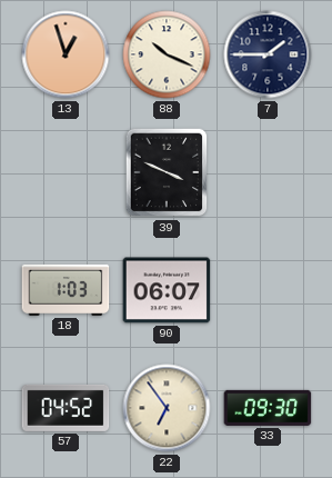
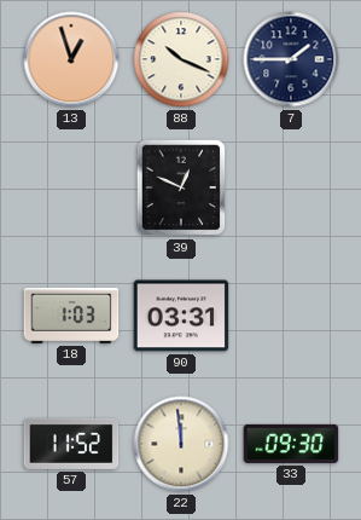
39: 3:49 -> 12:49 (181, 187)
90: 06:07 -> 03:31 (181, 316)
57: 04:52 -> 11:52 (71, 444)
22: 6:54 -> 11:59 (181, 444)
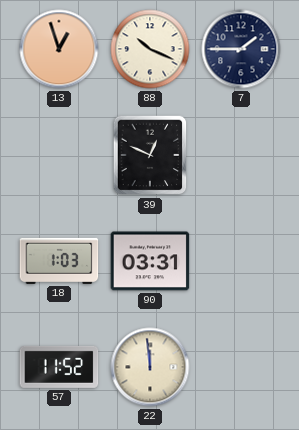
33: 09:30 -> none (291, 444)
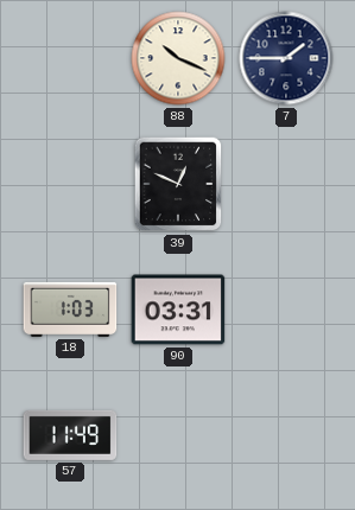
13: 12:57 -> none (59, 49)
57: 11:52 -> 11:49 (70, 435)
22: 11:59 -> none (150, 367)
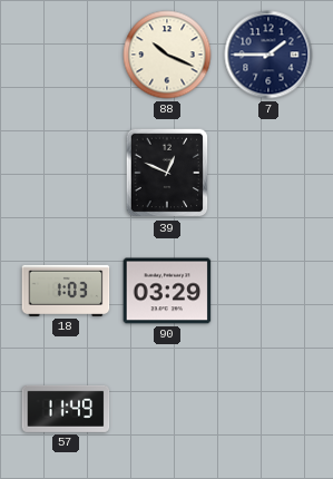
90: 03:31 -> 03:29 (167, 291)
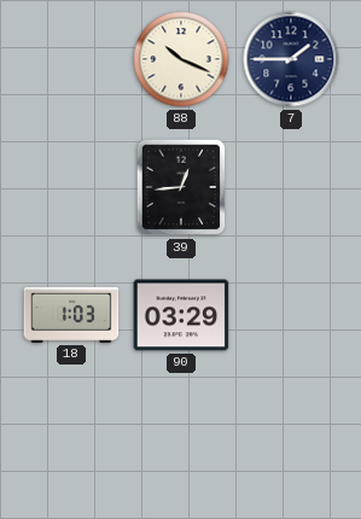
39: 12:49 -> 12:44 (181, 187)
57: 11:49 -> none (66, 409)
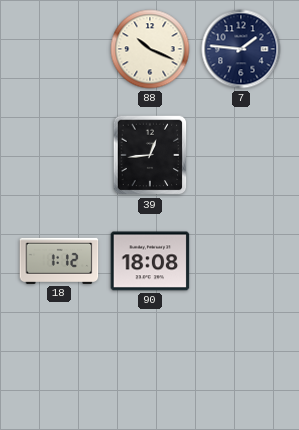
7: 1:45 -> 1:46 (241, 49)
18: 1:03 -> 1:12 (59, 261)
90: 03:29 -> 18:08 (150, 261)
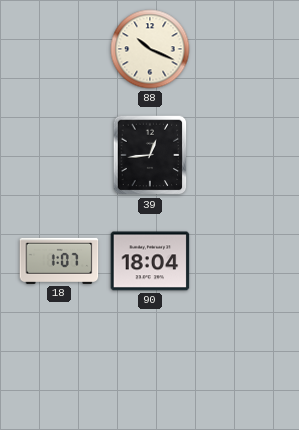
7: 1:46 -> none (241, 49)
18: 1:12 -> 1:07 (59, 261)
90: 18:08 -> 18:04 (150, 261)
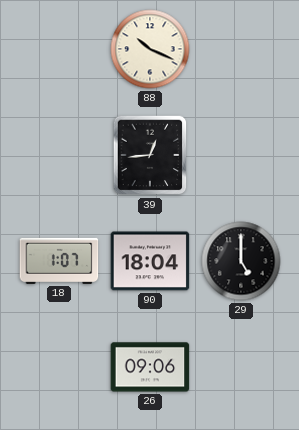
29: none -> 5:00 (241, 261)
26: none -> 09:06 (150, 367)
